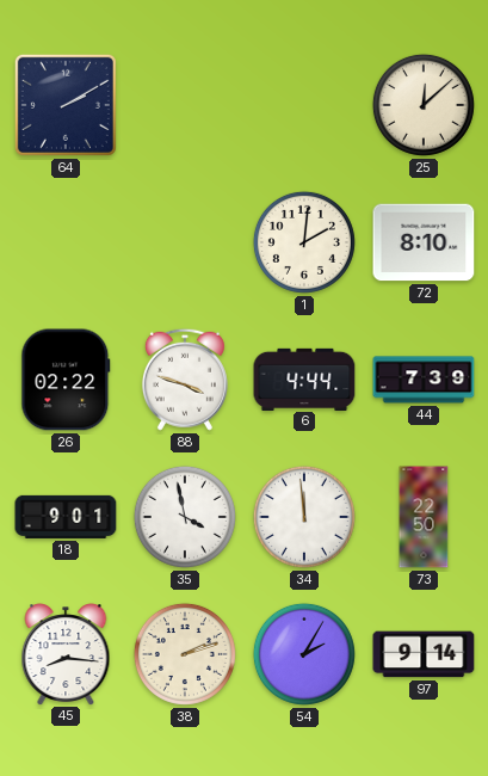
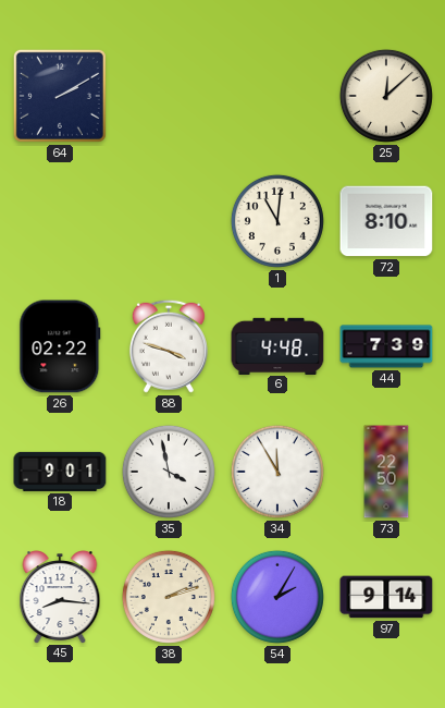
1: 2:01 -> 11:01 (277, 221)
6: 4:44 -> 4:48 (277, 345)
34: 11:59 -> 11:55 (277, 472)
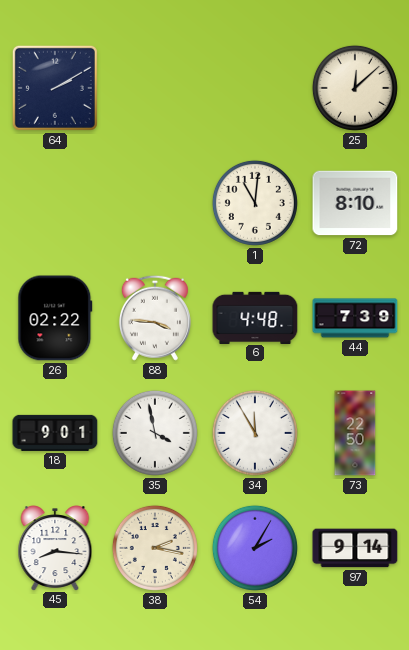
88: 3:48 -> 3:46 (155, 318)
38: 2:12 -> 2:17 (155, 548)
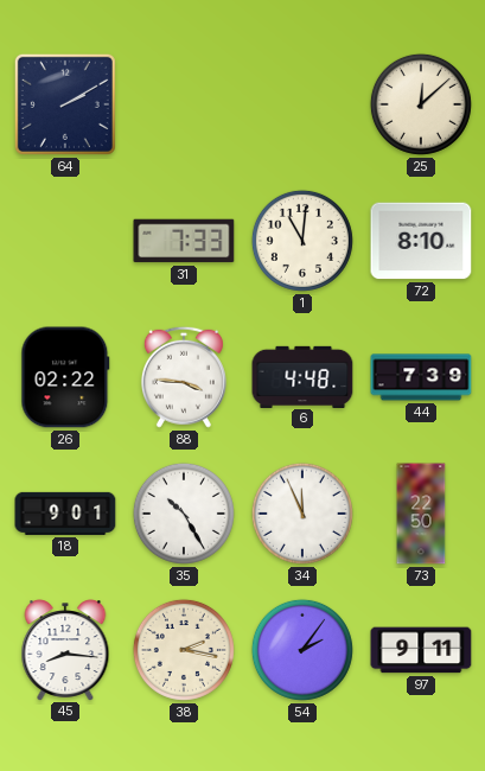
31: none -> 7:33 (184, 241)
35: 3:58 -> 10:25 (184, 514)
34: 11:55 -> 11:56 (302, 514)
54: 2:05 -> 2:06 (302, 650)
97: 9:14 -> 9:11 (421, 650)
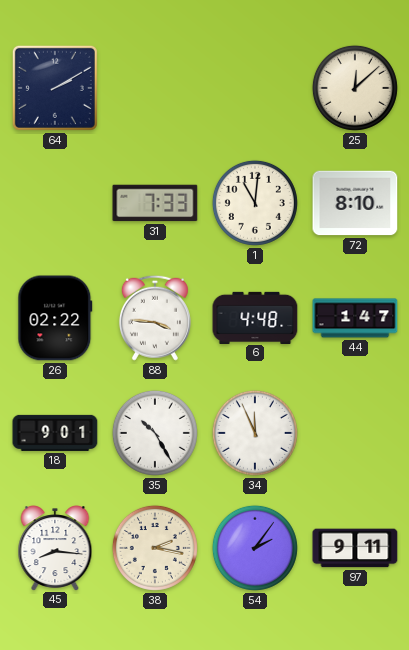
44: 7:39 -> 1:47 (355, 318)
73: 22:50 -> none (421, 514)
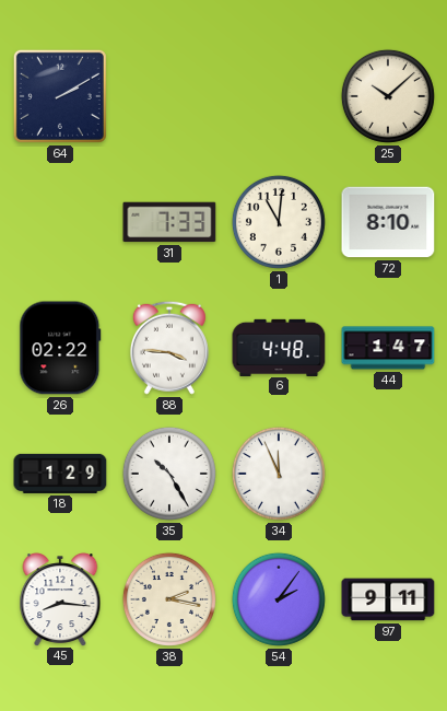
25: 12:08 -> 10:08 (388, 96)
18: 9:01 -> 1:29 (60, 474)
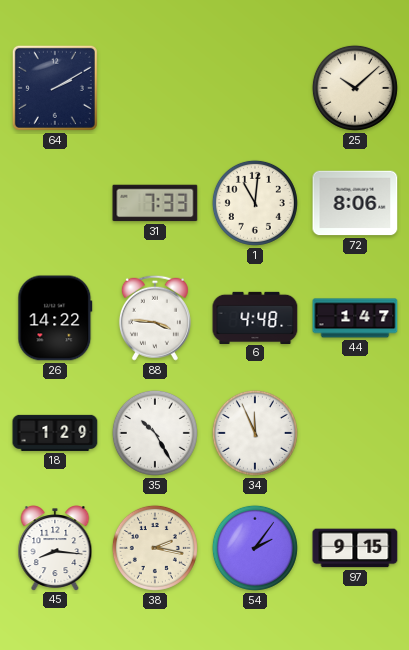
72: 8:10 -> 8:06 (355, 203)
26: 02:22 -> 14:22 (55, 318)
97: 9:11 -> 9:15 (355, 548)
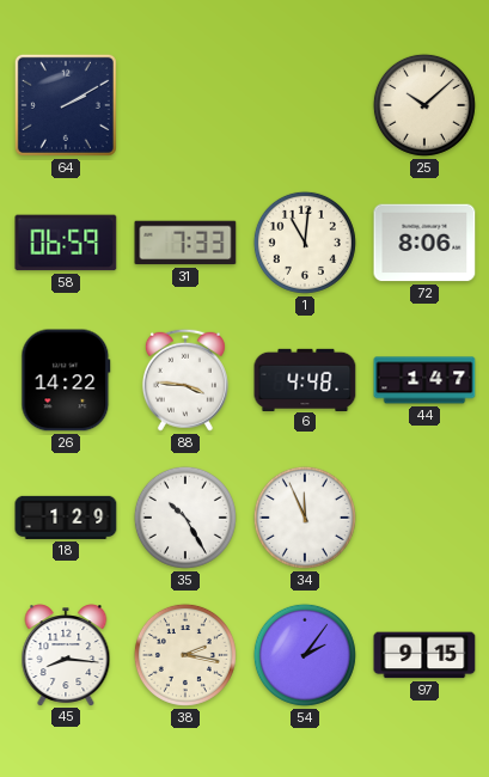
58: none -> 06:59 (66, 243)
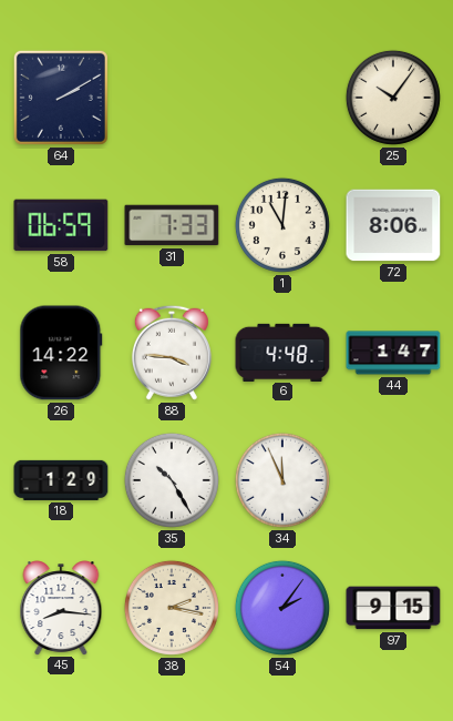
25: 10:08 -> 10:06 (393, 98)
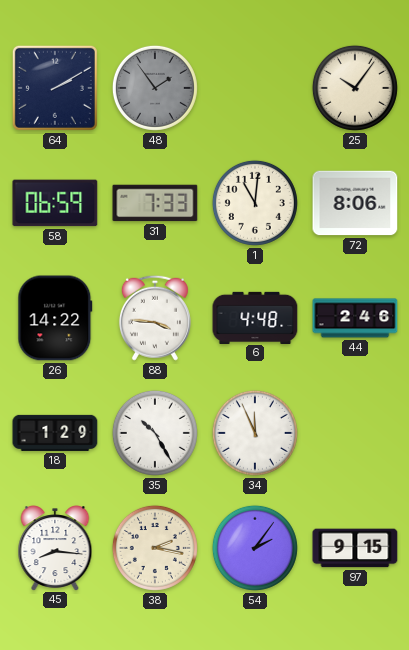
48: none -> 1:54 (155, 88)
44: 1:47 -> 2:46 (355, 318)
